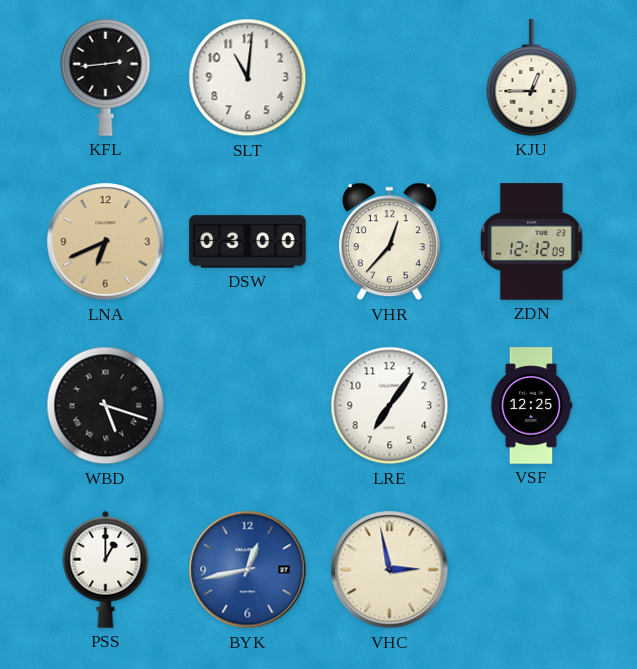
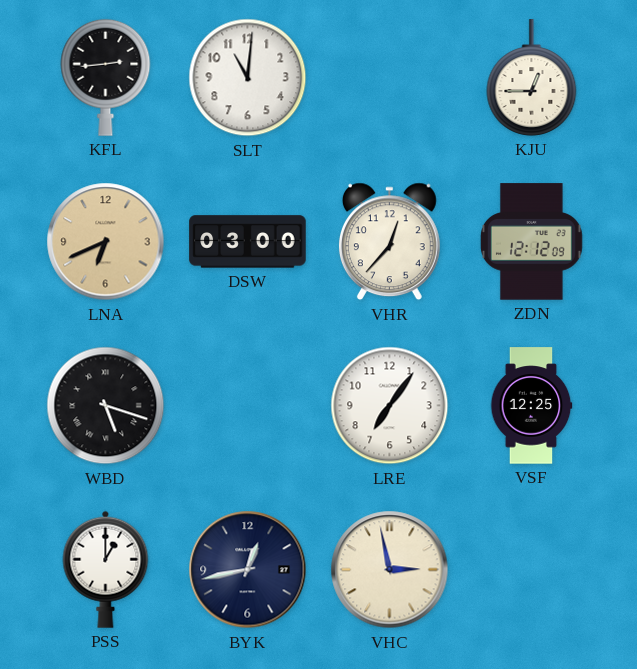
BYK dial: blue -> navy (248, 570)
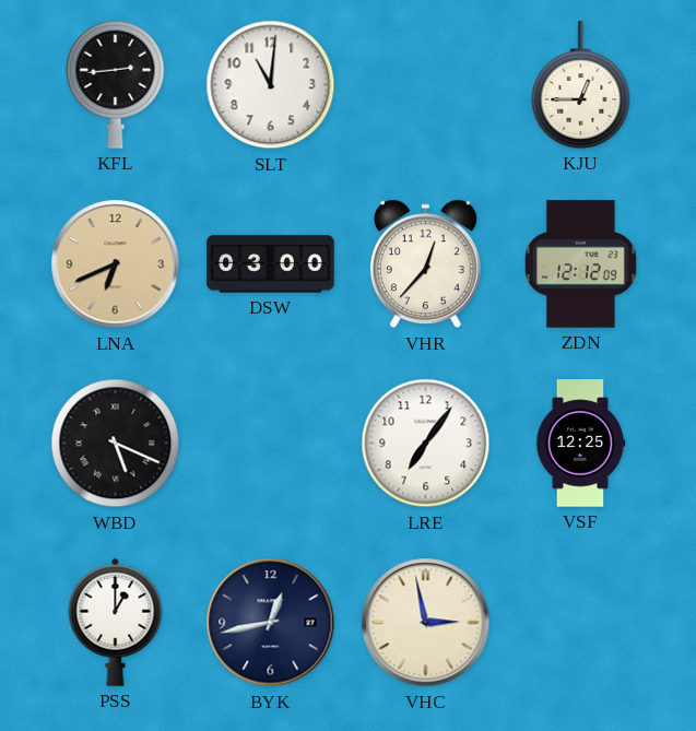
WBD: 5:18 -> 5:19 (116, 444)
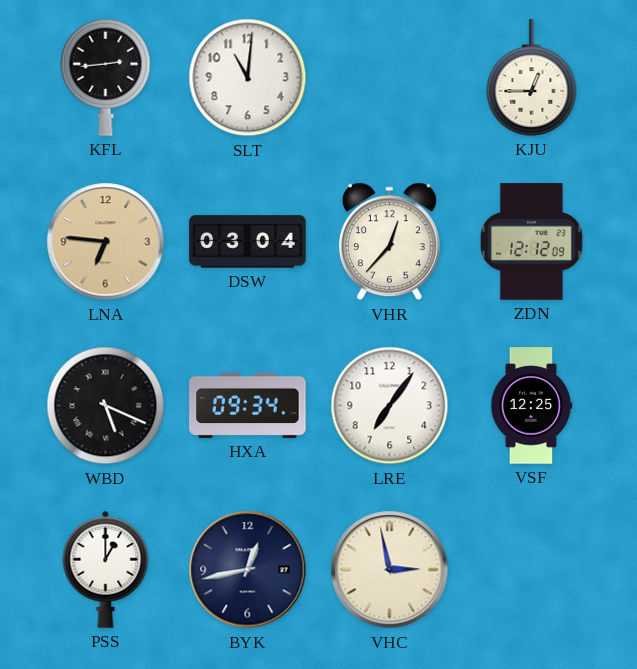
LNA: 6:41 -> 6:46 (106, 242)
DSW: 03:00 -> 03:04 (248, 242)
HXA: none -> 09:34 (248, 405)
